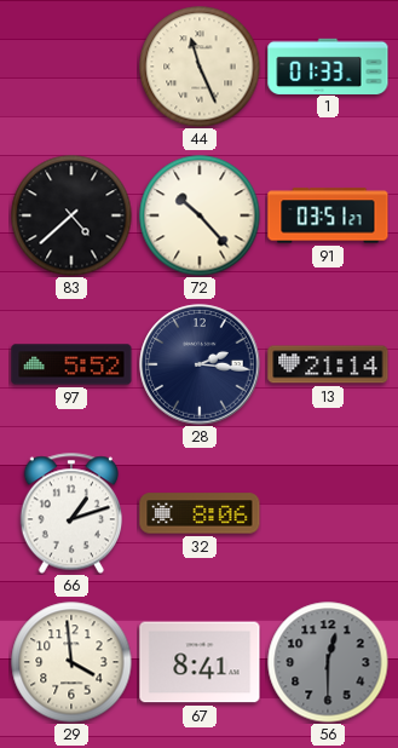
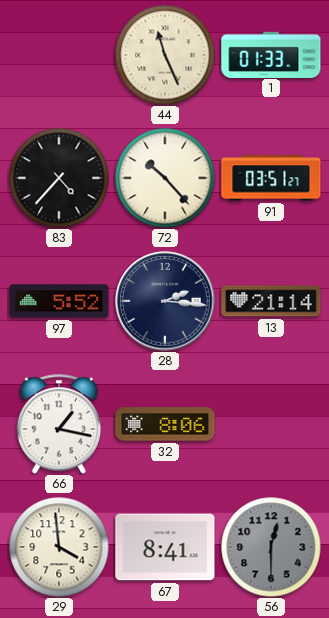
83: 4:38 -> 4:37 (59, 178)
66: 1:12 -> 1:17 (58, 424)
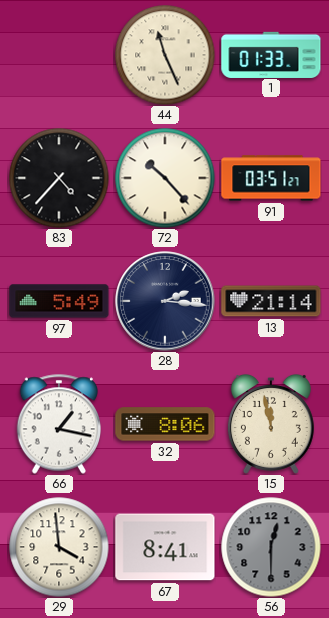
97: 5:52 -> 5:49 (59, 301)
15: none -> 11:58 (271, 424)
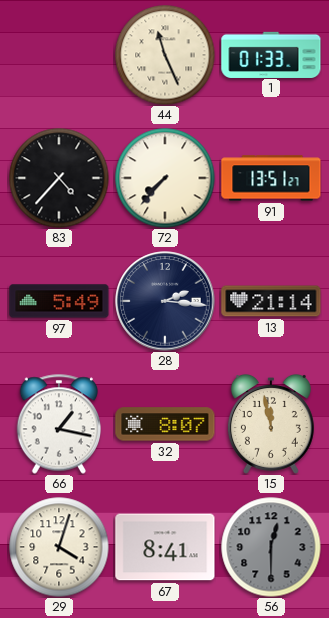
72: 10:23 -> 7:37 (165, 178)
91: 03:51 -> 13:51 (271, 178)
32: 8:06 -> 8:07 (165, 424)
29: 3:59 -> 4:03 (59, 547)
